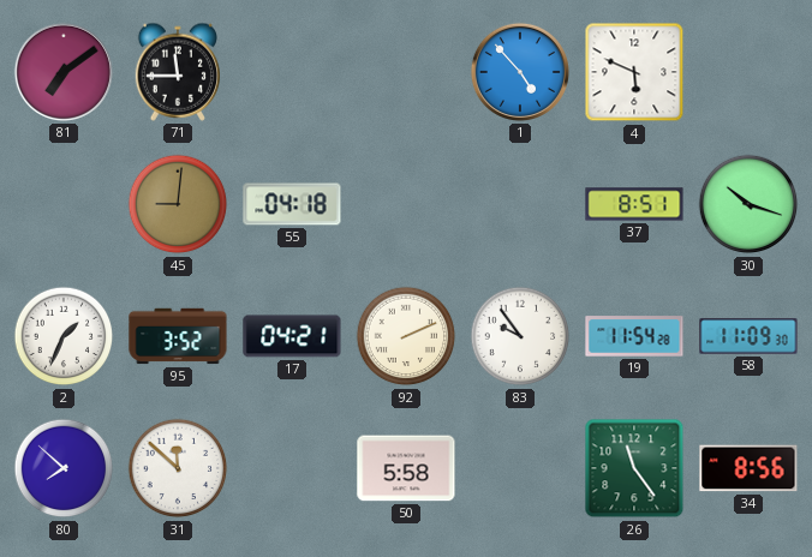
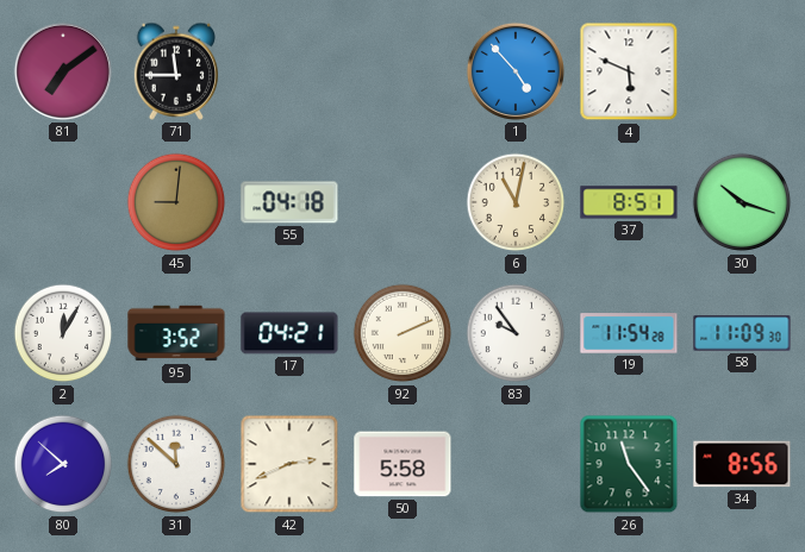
6: none -> 11:02 (516, 202)
2: 1:34 -> 12:05 (63, 333)
42: none -> 2:41 (289, 464)
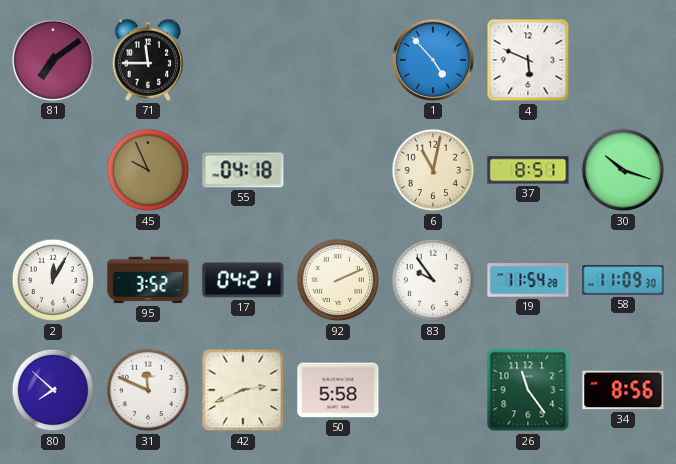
45: 9:01 -> 9:56 (148, 170)
31: 11:52 -> 11:49 (148, 390)
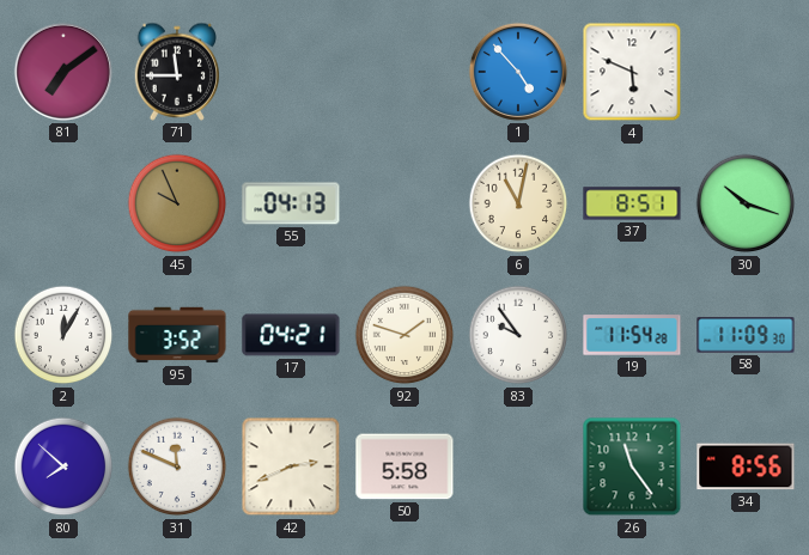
55: 04:18 -> 04:13 (291, 203)
92: 2:11 -> 1:48 (404, 335)
